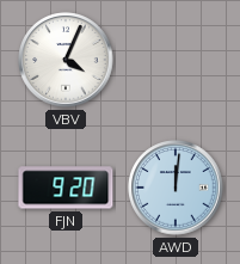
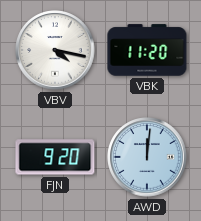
VBV: 4:04 -> 4:17 (55, 50)
VBK: none -> 11:20 (147, 50)
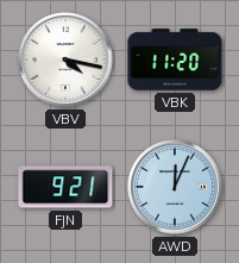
FJN: 9:20 -> 9:21 (65, 187)
AWD: 12:01 -> 12:04 (175, 187)
